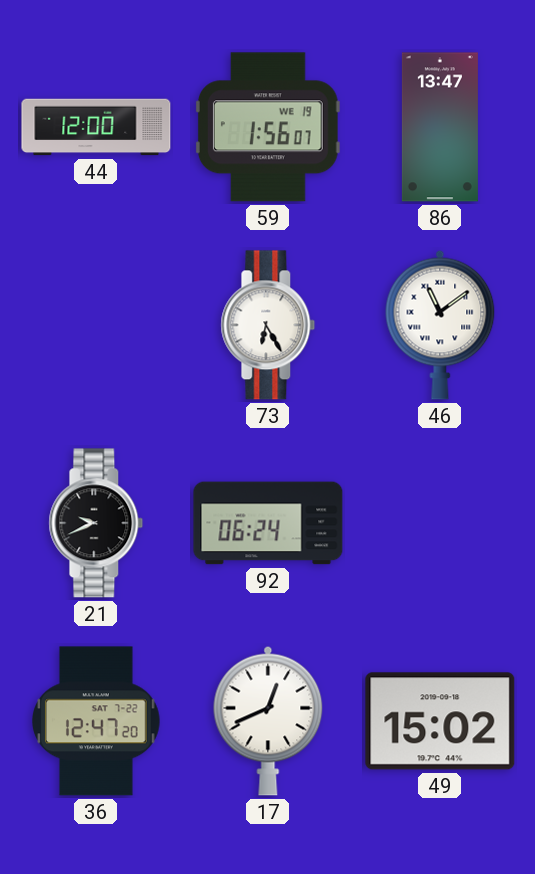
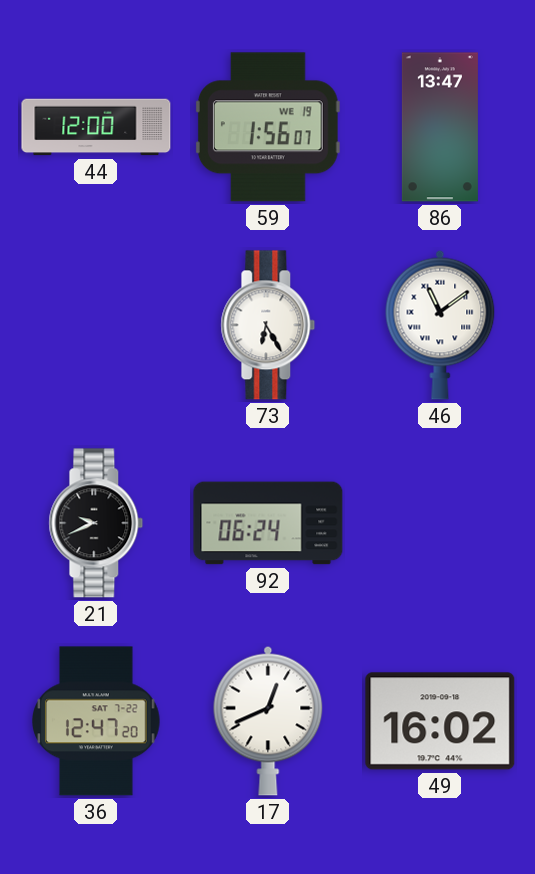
49: 15:02 -> 16:02 (440, 721)
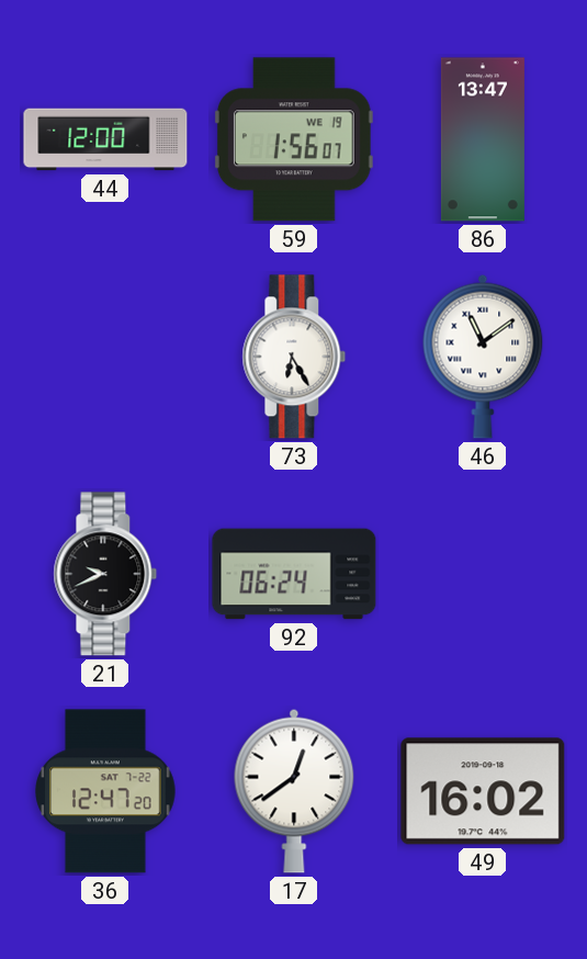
17: 12:41 -> 12:39 (294, 791)
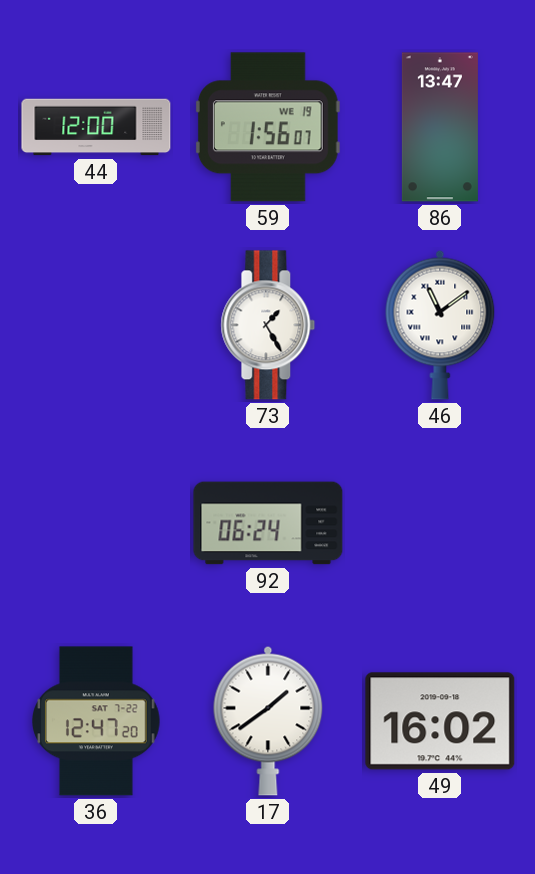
73: 6:25 -> 1:25 (268, 325)
21: 9:41 -> none (105, 574)
17: 12:39 -> 1:39 (268, 721)
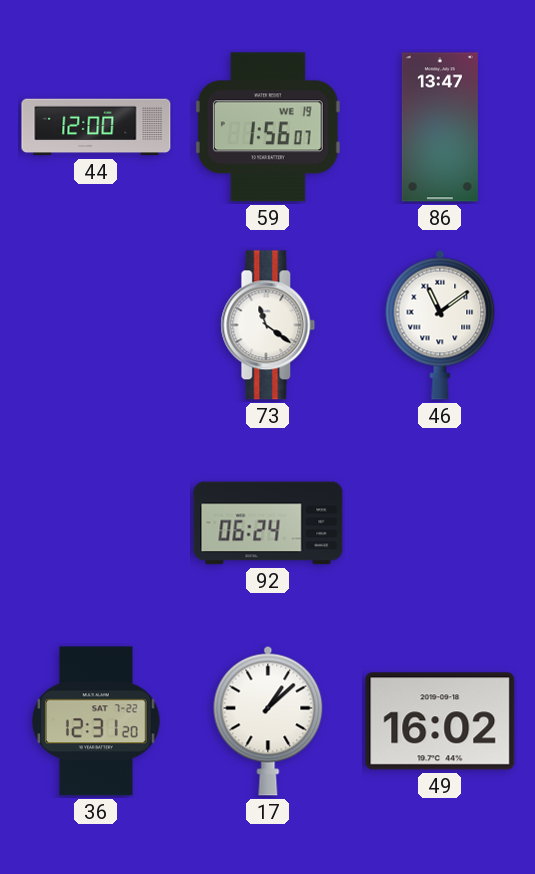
73: 1:25 -> 11:21 (268, 325)
36: 12:47 -> 12:31 (96, 721)
17: 1:39 -> 1:08 (268, 721)
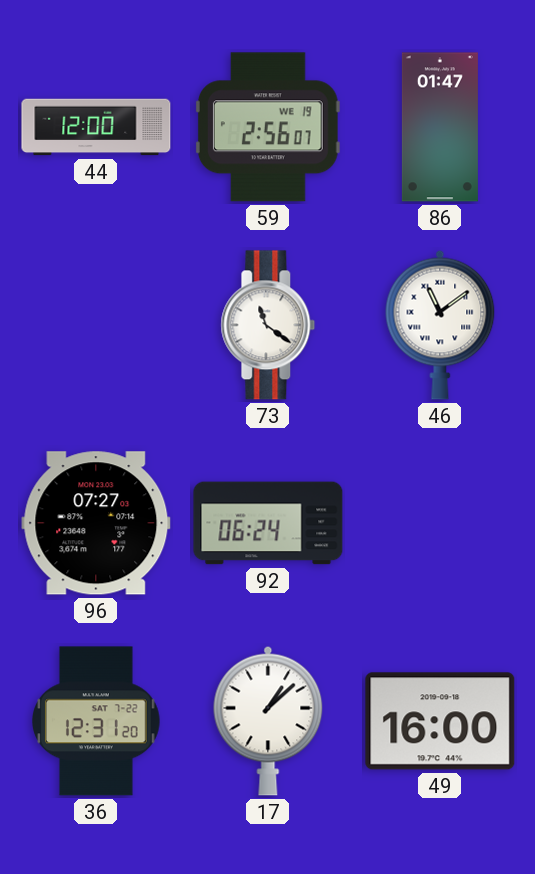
59: 1:56 -> 2:56 (268, 127)
86: 13:47 -> 01:47 (440, 127)
96: none -> 07:27 (96, 523)
49: 16:02 -> 16:00 (440, 721)
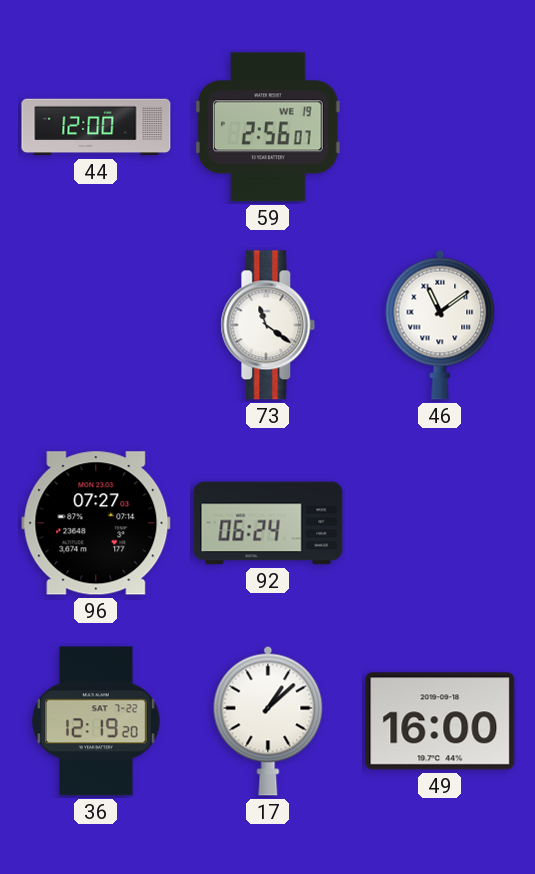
86: 01:47 -> none (440, 127)
36: 12:31 -> 12:19 (96, 721)
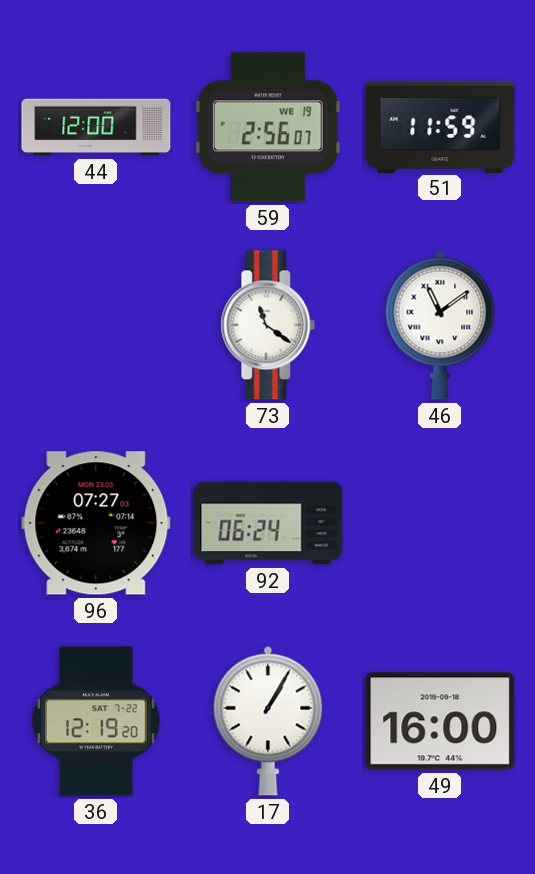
51: none -> 11:59 (440, 126)
17: 1:08 -> 1:05 (268, 721)
